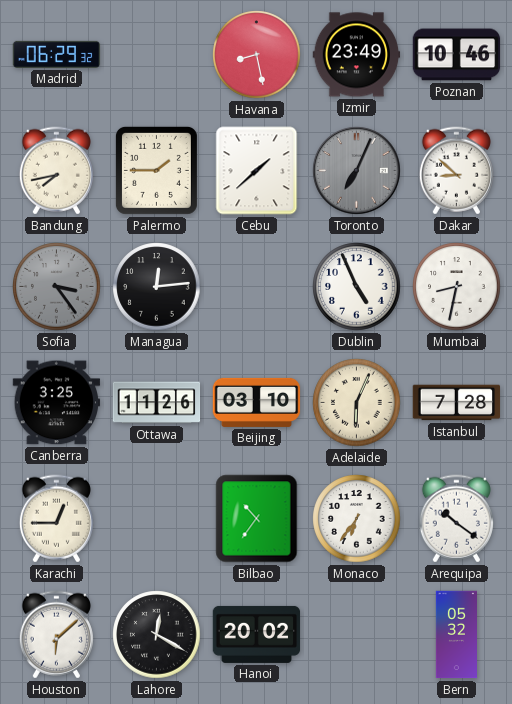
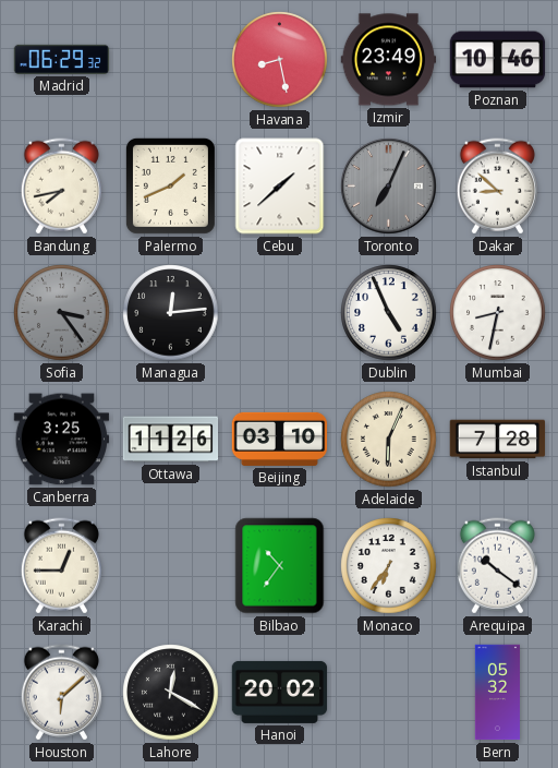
Palermo: 1:45 -> 1:41 (170, 185)
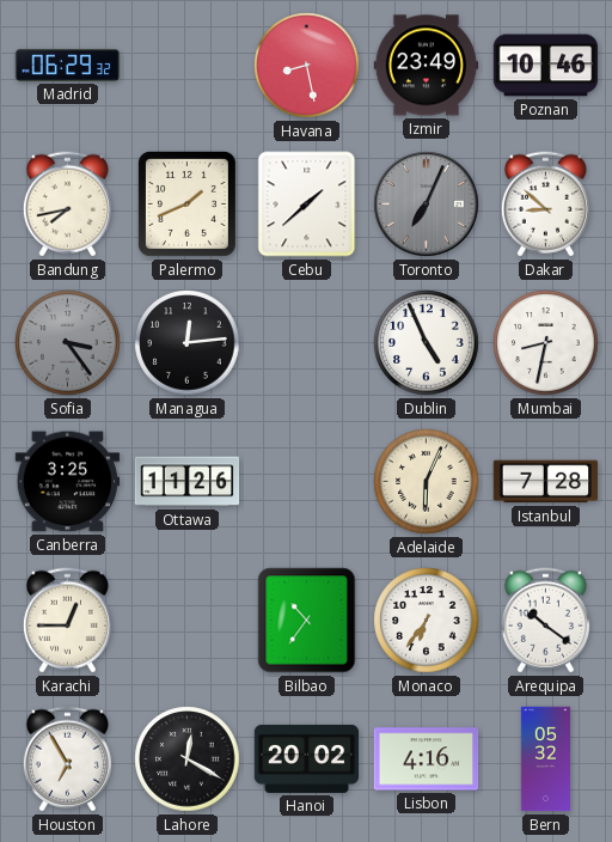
Beijing: 03:10 -> none (280, 439)
Houston: 6:08 -> 6:55 (67, 759)
Lisbon: none -> 4:16 (427, 759)
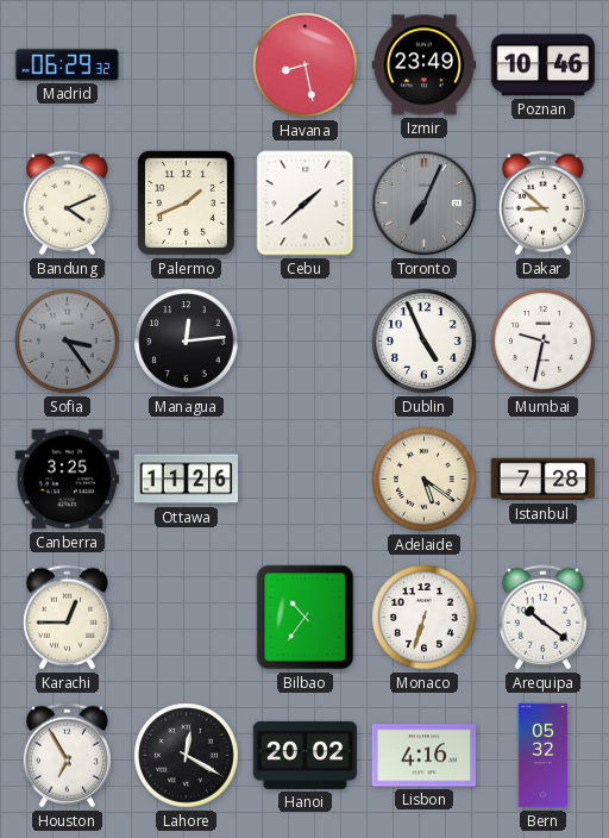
Bandung: 7:43 -> 4:11 (67, 204)
Mumbai: 8:32 -> 9:32 (544, 342)
Adelaide: 6:04 -> 5:21 (425, 480)
Monaco: 6:36 -> 6:33 (425, 618)
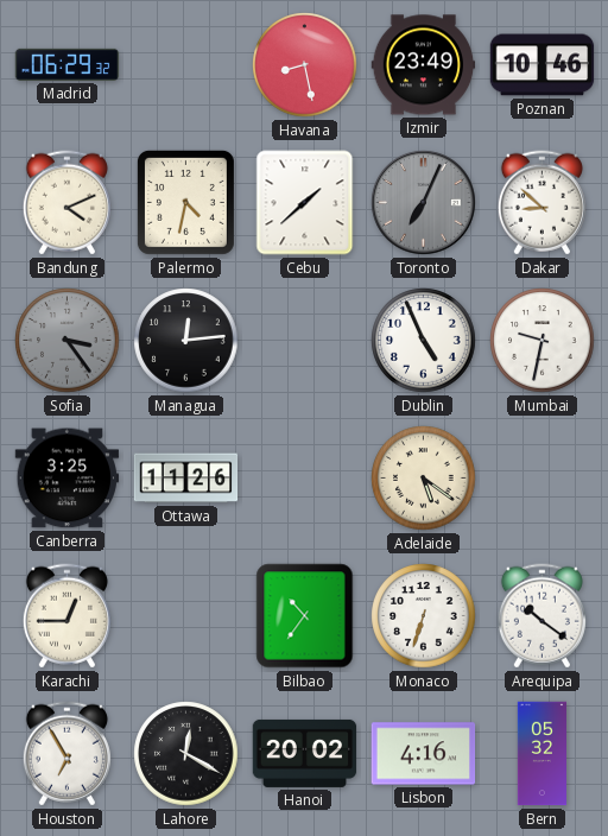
Palermo: 1:41 -> 4:32 (185, 202)
Istanbul: 7:28 -> none (544, 480)
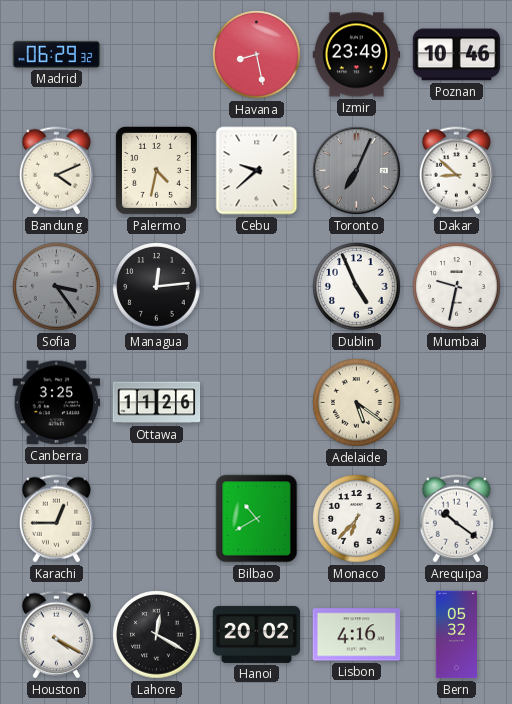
Cebu: 1:38 -> 9:38 (257, 171)
Bilbao: 10:36 -> 10:40 (257, 519)
Monaco: 6:33 -> 6:37 (357, 519)
Houston: 6:55 -> 4:20 (56, 635)
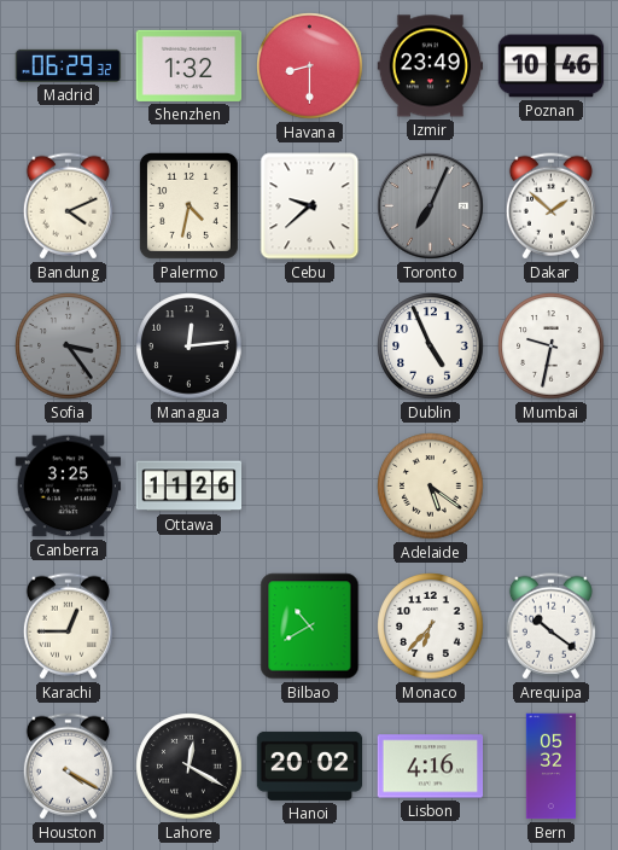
Shenzhen: none -> 1:32 (190, 65)
Havana: 8:28 -> 8:30 (310, 66)
Dakar: 8:52 -> 1:52 (550, 206)
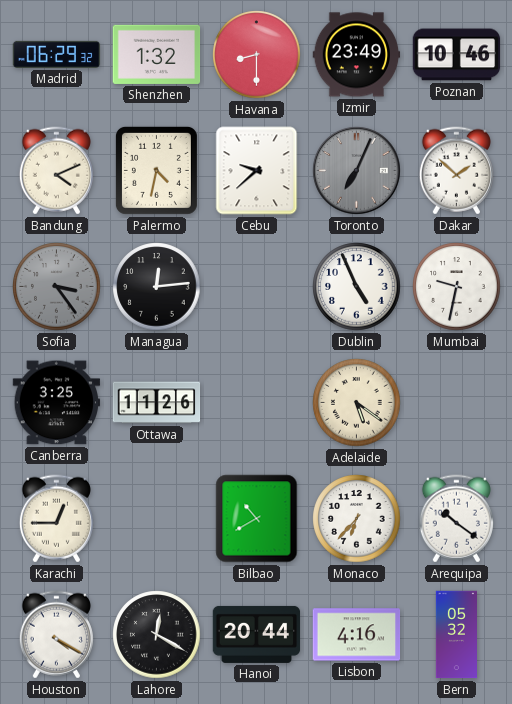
Hanoi: 20:02 -> 20:44 (257, 634)
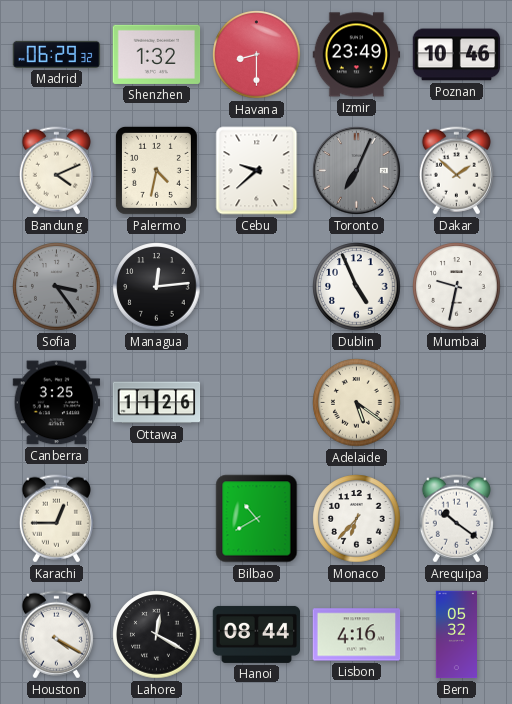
Hanoi: 20:44 -> 08:44 (257, 634)
